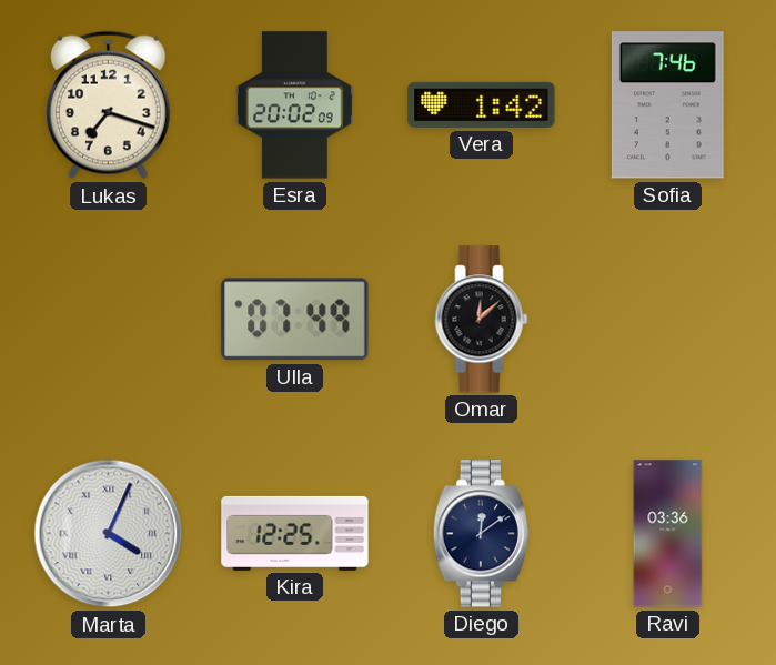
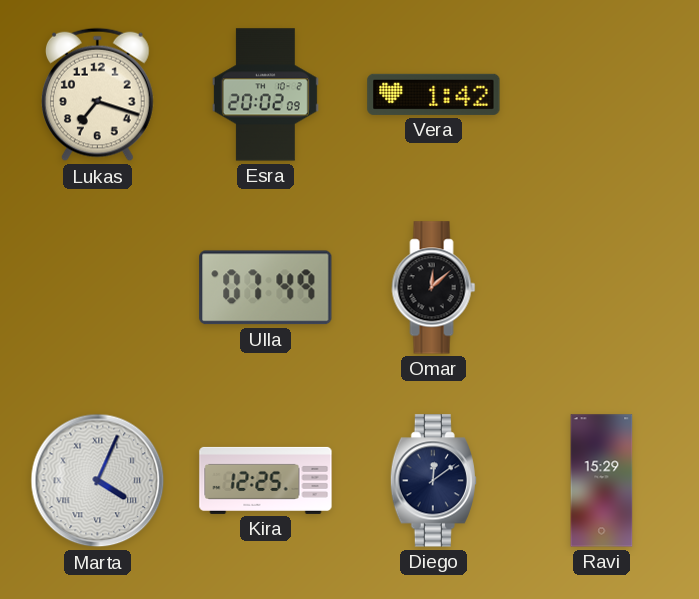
Sofia: 7:46 -> none (667, 105)
Ravi: 03:36 -> 15:29 (602, 481)
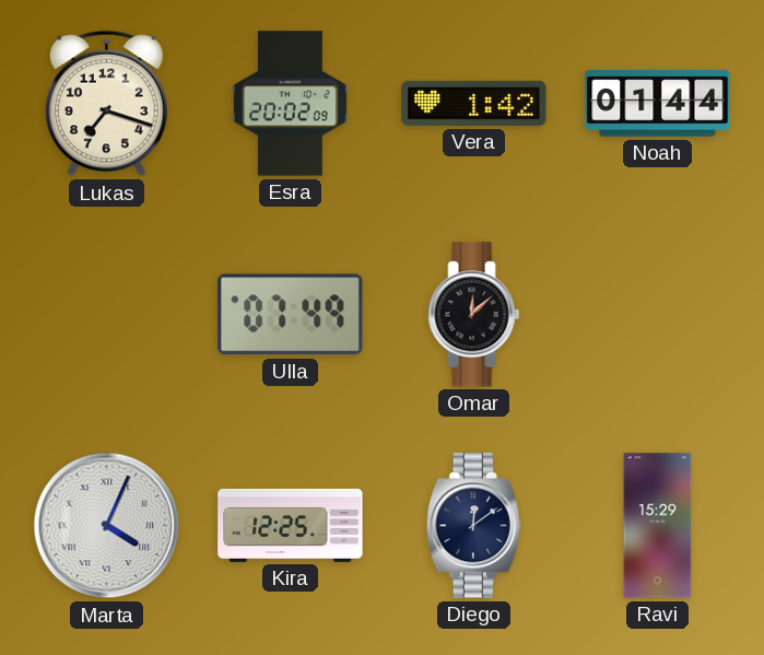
Noah: none -> 01:44 (658, 104)
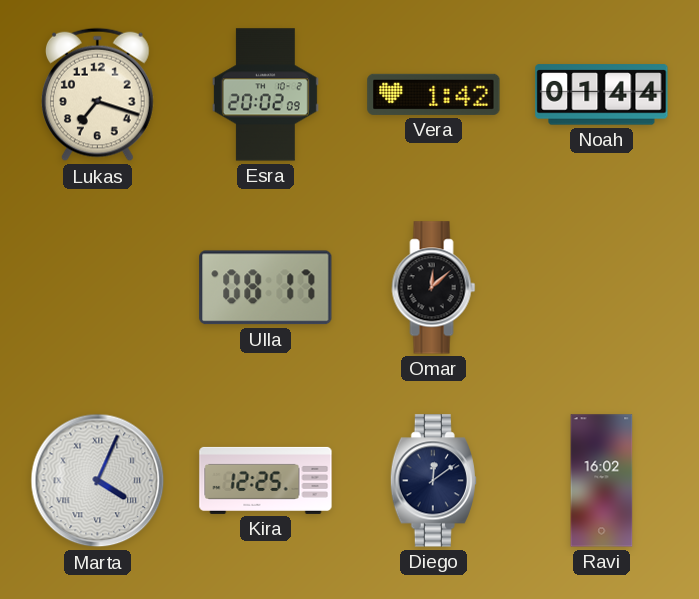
Ulla: 07:49 -> 08:17 (266, 288)
Ravi: 15:29 -> 16:02 (602, 481)
